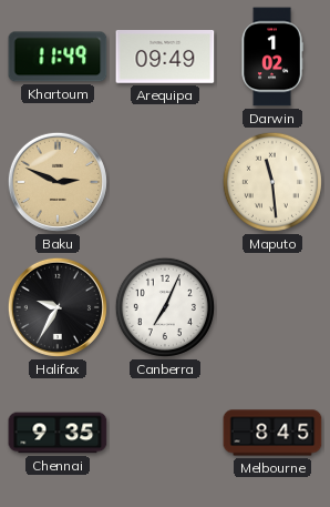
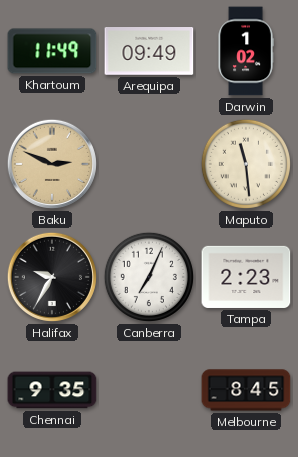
Tampa: none -> 2:23 (246, 277)
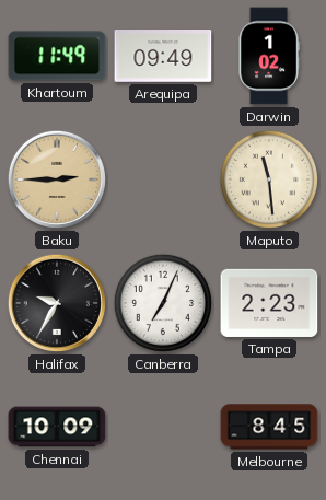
Baku: 2:49 -> 2:45 (57, 179)
Chennai: 9:35 -> 10:09 (57, 427)
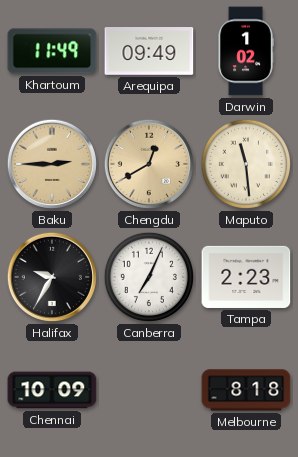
Chengdu: none -> 12:40 (149, 164)
Melbourne: 8:45 -> 8:18 (246, 390)
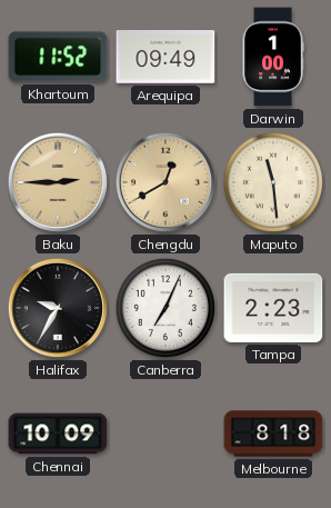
Khartoum: 11:49 -> 11:52 (58, 57)
Darwin: 1:02 -> 1:00 (273, 57)
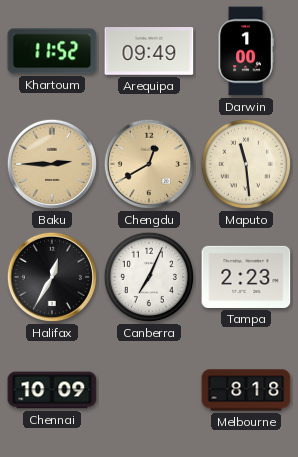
Halifax: 9:35 -> 12:35 (52, 277)
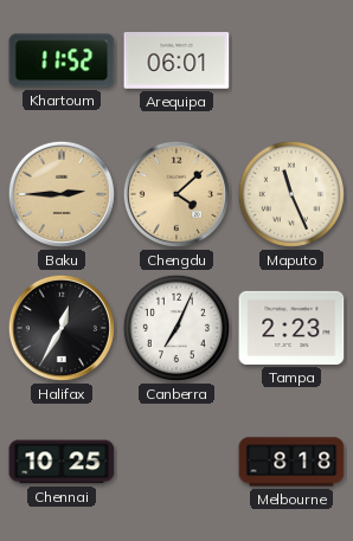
Arequipa: 09:49 -> 06:01 (176, 62)
Darwin: 1:00 -> none (246, 51)
Chengdu: 12:40 -> 4:08 (176, 194)
Maputo: 11:29 -> 11:26 (291, 194)
Chennai: 10:09 -> 10:25 (62, 462)
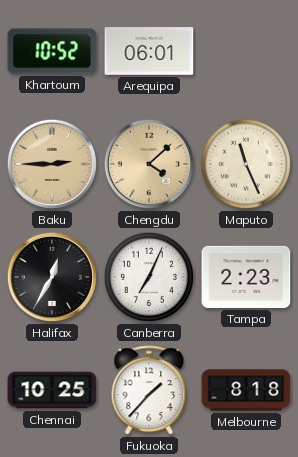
Khartoum: 11:52 -> 10:52 (52, 51)
Fukuoka: none -> 1:37 (149, 391)
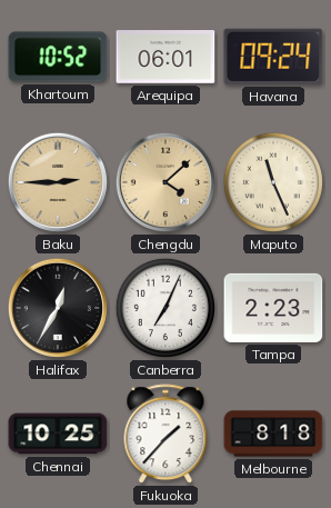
Havana: none -> 09:24 (273, 57)
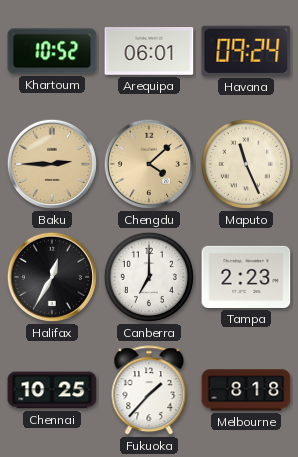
Canberra: 7:04 -> 7:00 (149, 277)
